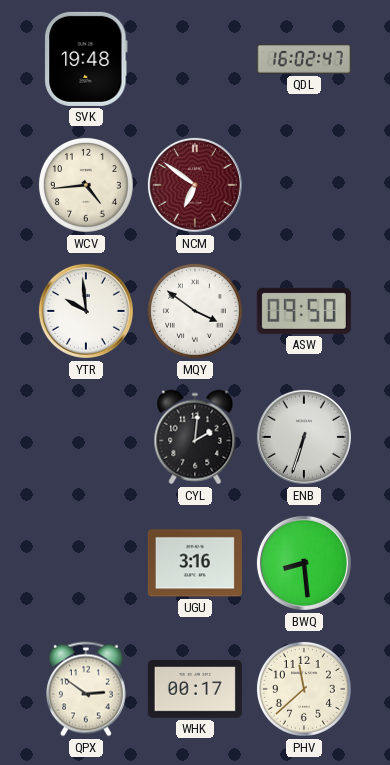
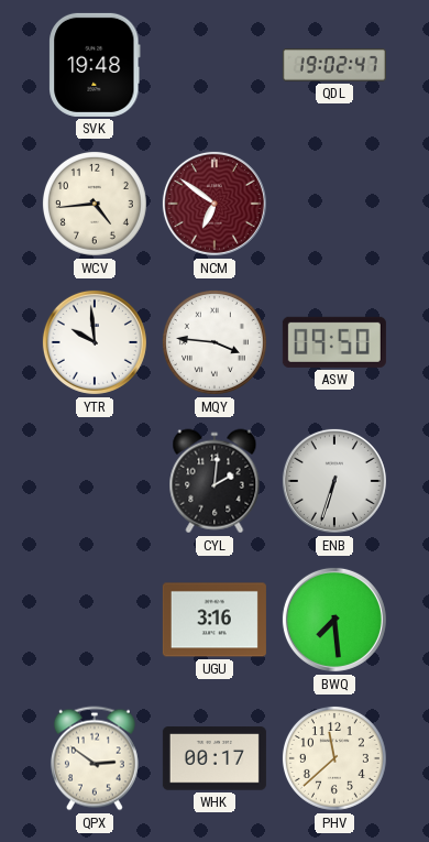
QDL: 16:02 -> 19:02 (334, 65)
MQY: 3:51 -> 3:46 (215, 342)
BWQ: 8:29 -> 7:29 (334, 620)
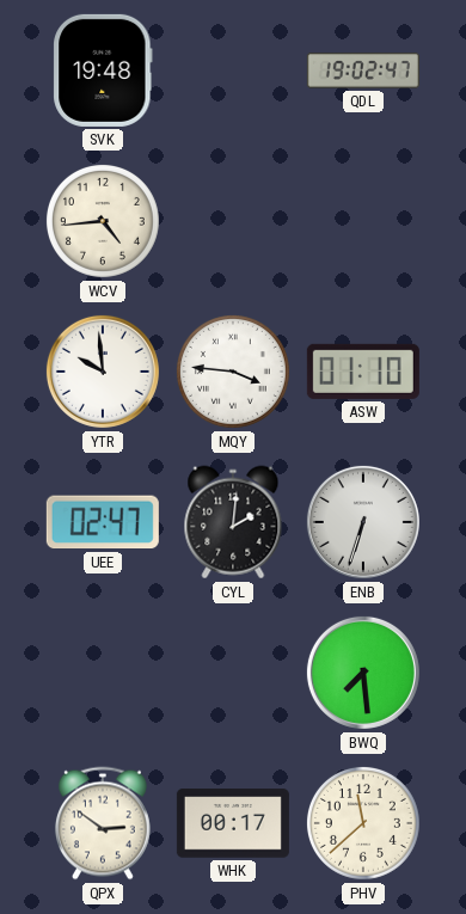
NCM: 6:51 -> none (215, 204)
ASW: 09:50 -> 01:10 (363, 372)
UEE: none -> 02:47 (103, 522)
UGU: 3:16 -> none (215, 620)
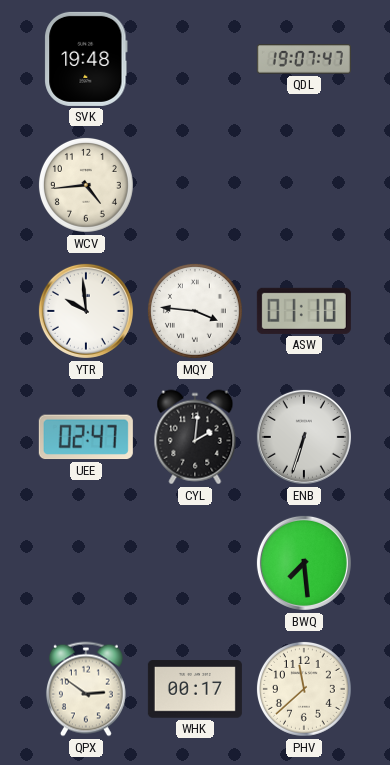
QDL: 19:02 -> 19:07 (304, 59)
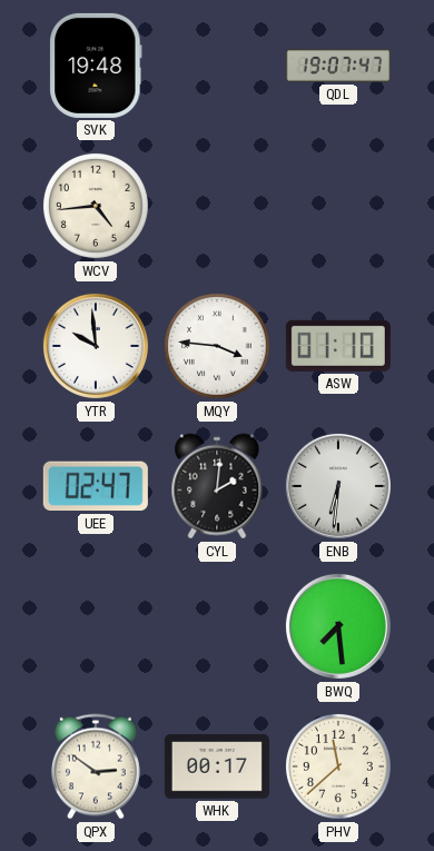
ENB: 6:33 -> 6:31 (338, 486)
